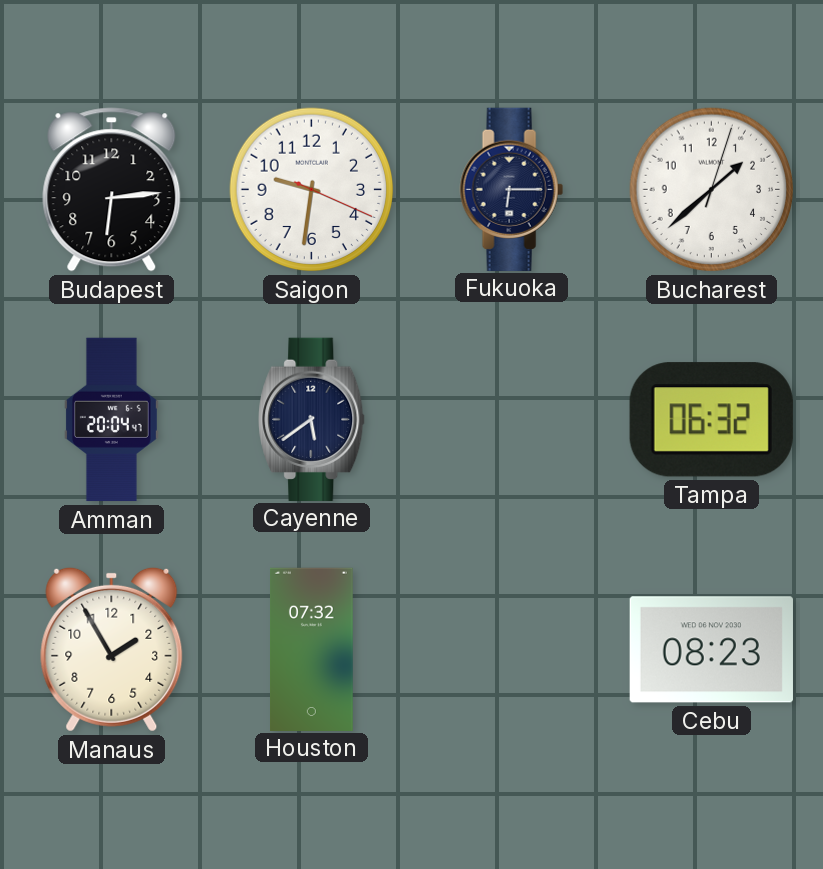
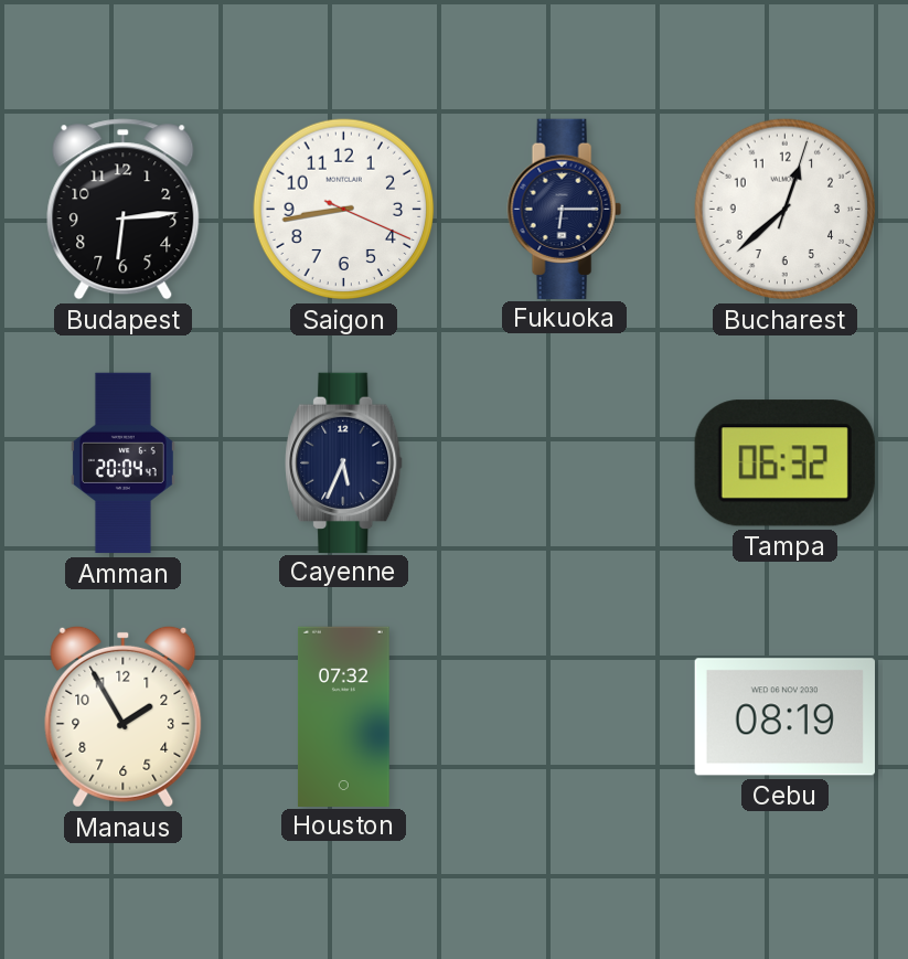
Saigon: 9:31 -> 8:43 (344, 210)
Bucharest: 1:38 -> 12:38 (786, 210)
Cayenne: 5:39 -> 5:34 (344, 462)
Cebu: 08:23 -> 08:19 (784, 717)
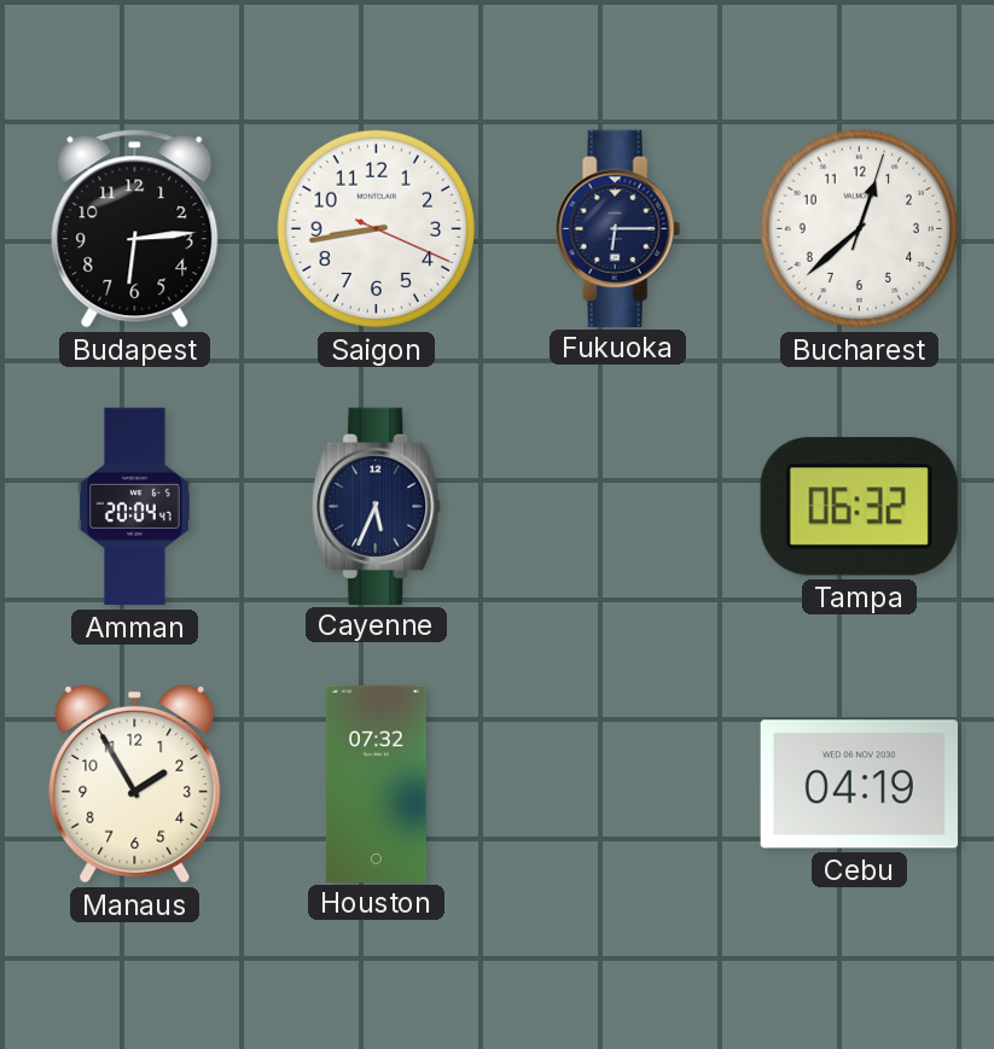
Cebu: 08:19 -> 04:19 (859, 785)
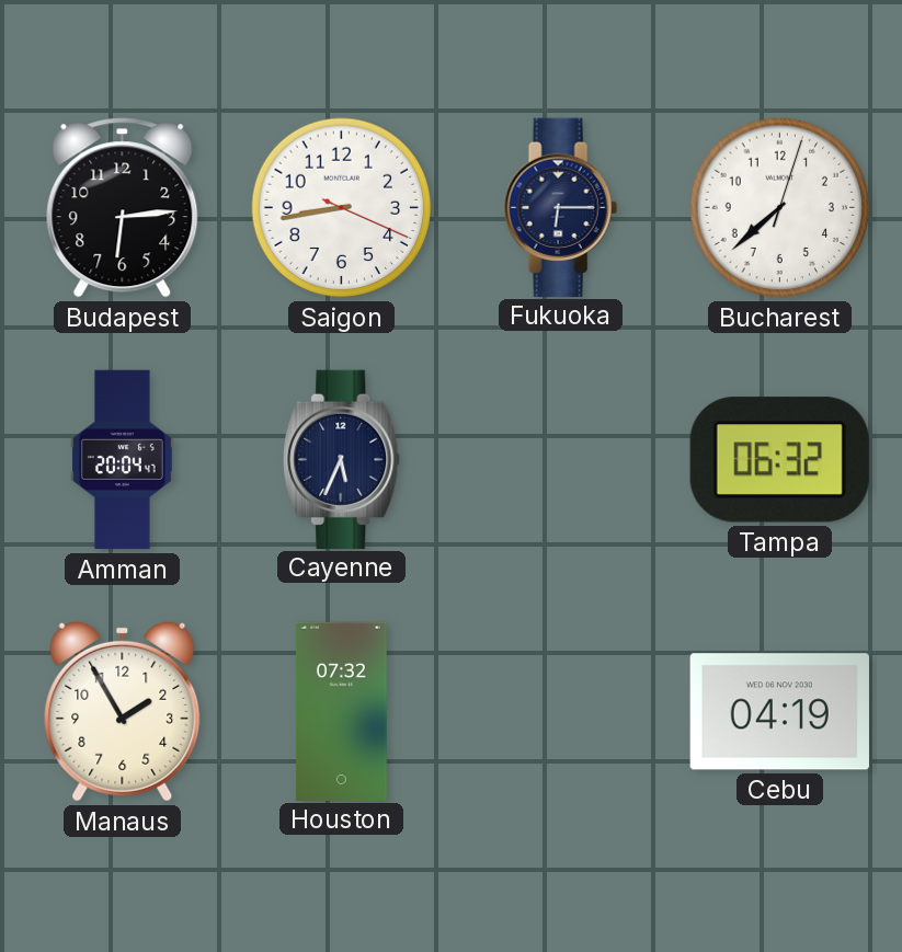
Bucharest: 12:38 -> 7:38 (780, 208)
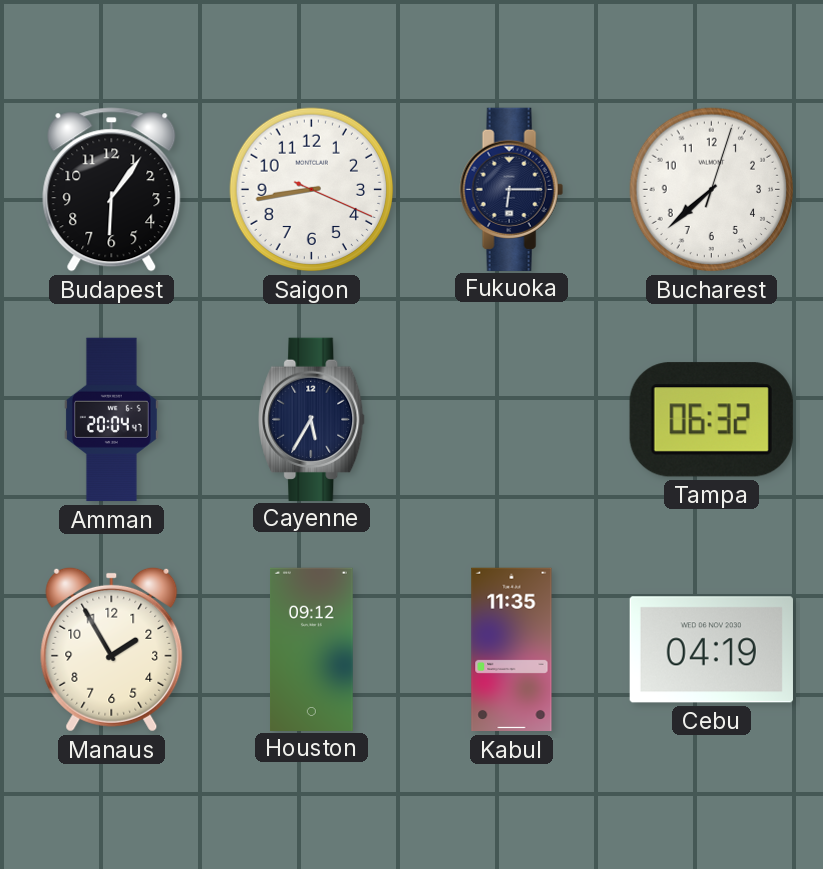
Budapest: 6:14 -> 6:06 (112, 190)
Cayenne: 5:34 -> 5:35 (312, 419)
Houston: 07:32 -> 09:12 (312, 649)
Kabul: none -> 11:35 (512, 650)
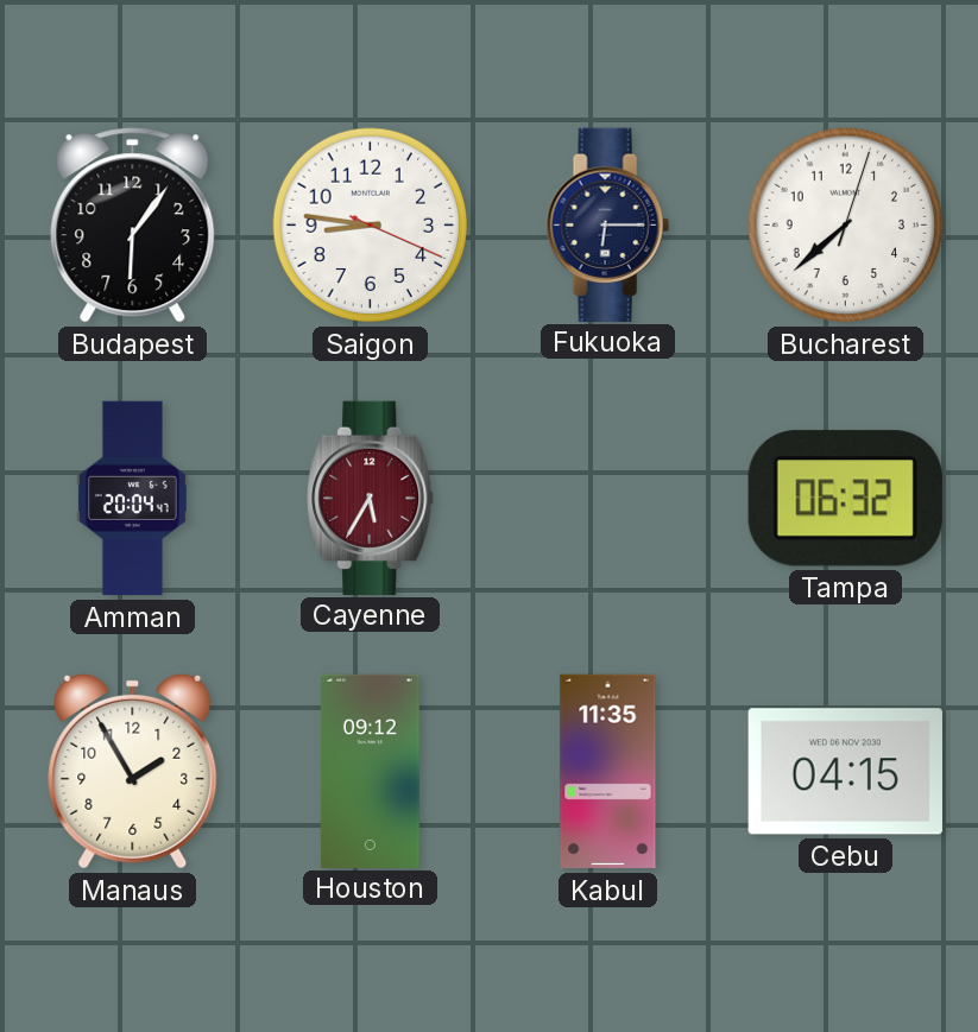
Saigon: 8:43 -> 8:46 (371, 226)
Cayenne dial: navy -> burgundy (371, 498)
Cebu: 04:19 -> 04:15 (845, 772)
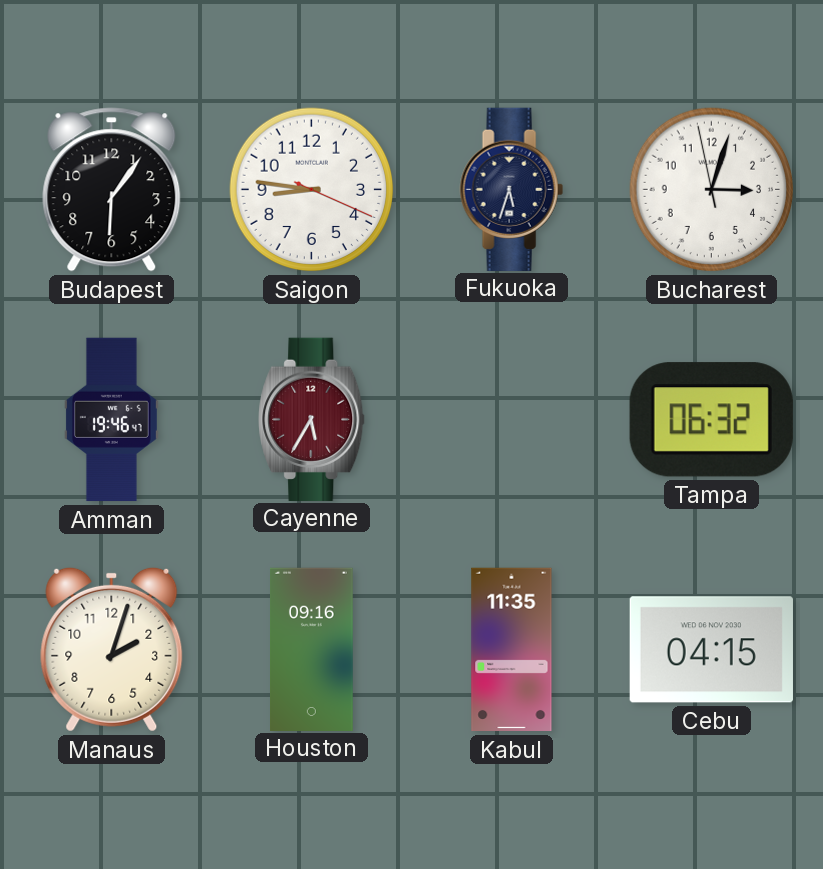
Fukuoka: 6:15 -> 5:33 (511, 189)
Bucharest: 7:38 -> 3:02 (712, 190)
Amman: 20:04 -> 19:46 (111, 420)
Manaus: 1:55 -> 2:03 (112, 649)
Houston: 09:12 -> 09:16 (312, 649)
